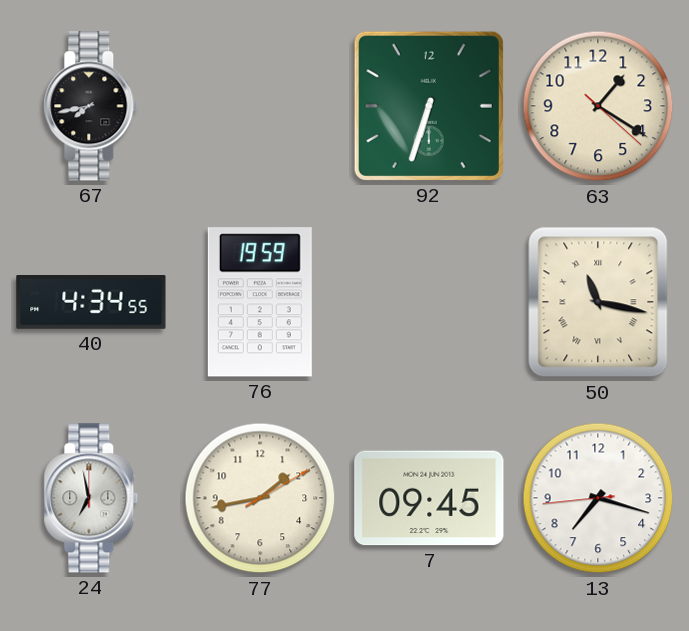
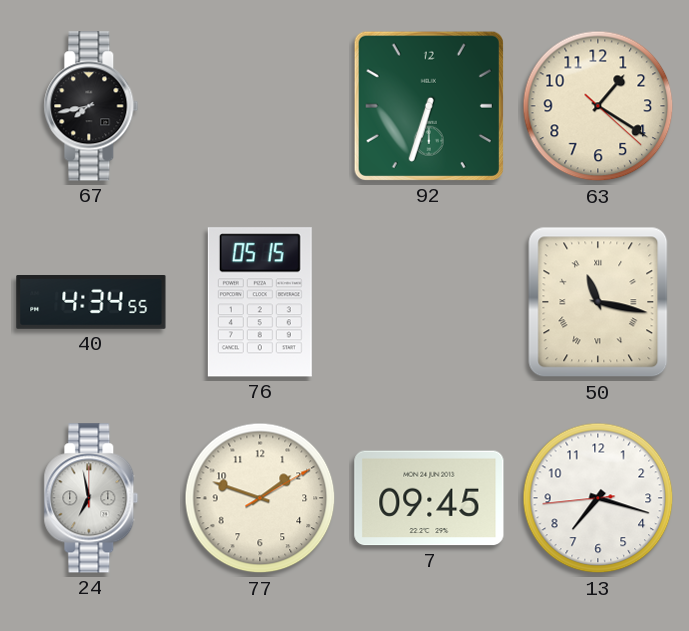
76: 19:59 -> 05:15 (260, 302)
77: 1:43 -> 1:48 (260, 498)
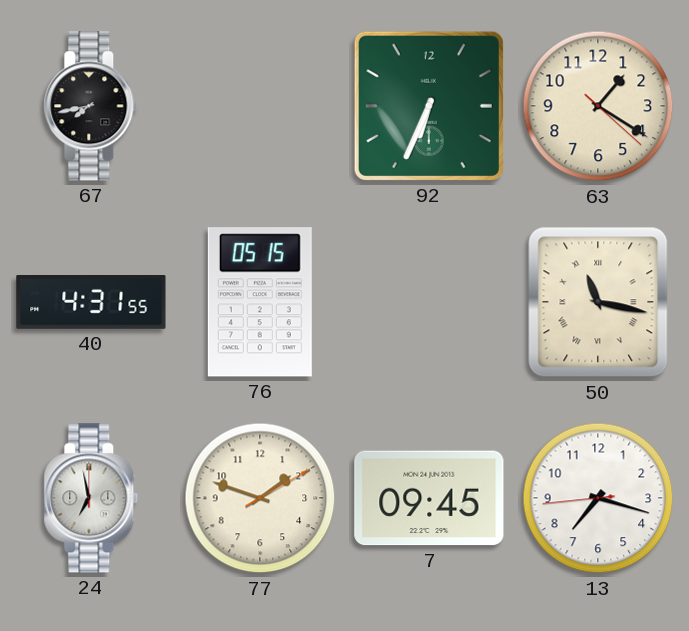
92: 6:33 -> 6:34 (429, 106)
40: 4:34 -> 4:31 (91, 303)
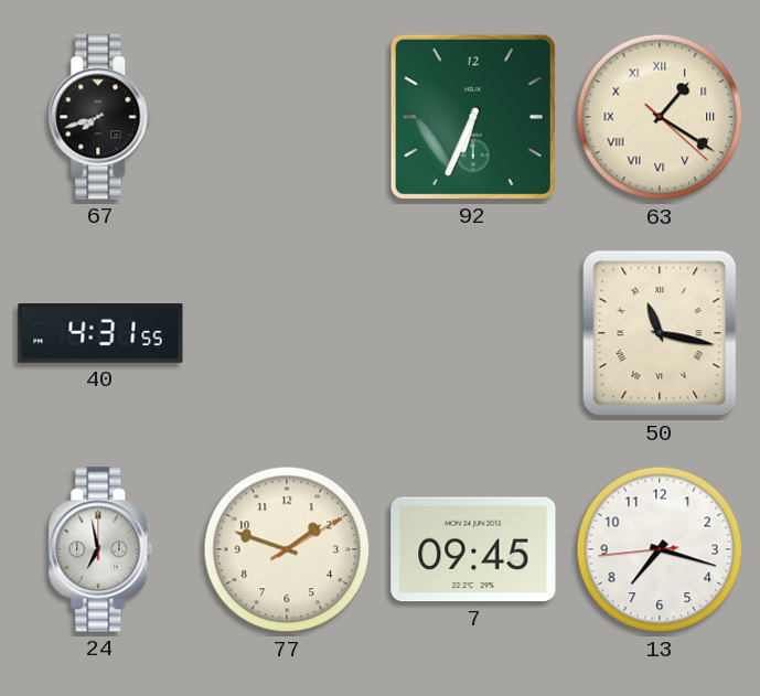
67: 7:43 -> 7:42 (100, 117)
63 numerals: Arabic -> Roman (660, 117)
76: 05:15 -> none (260, 302)
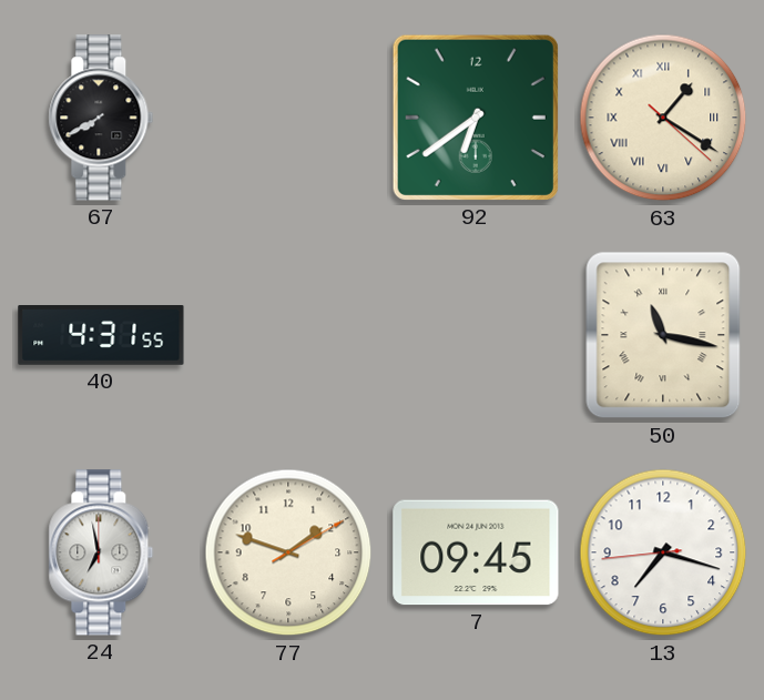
67: 7:42 -> 7:40 (101, 118)
92: 6:34 -> 6:39 (476, 118)
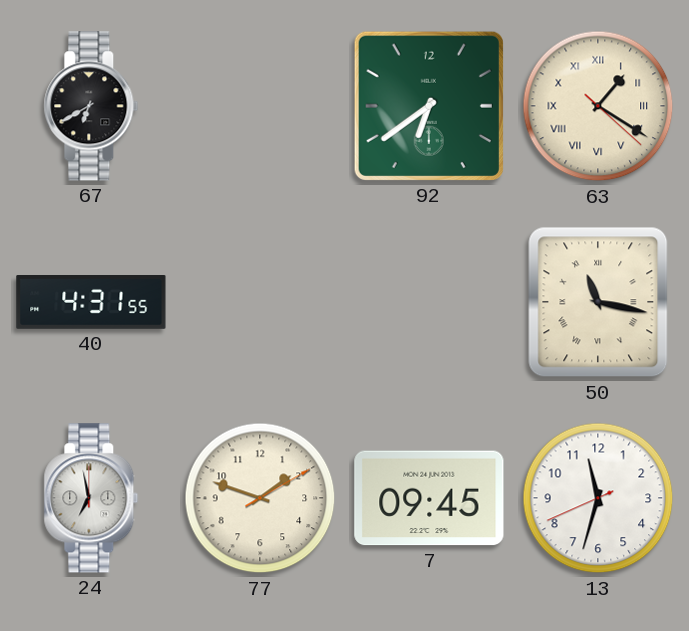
67: 7:40 -> 6:40 (91, 106)
13: 7:17 -> 11:32 (598, 498)
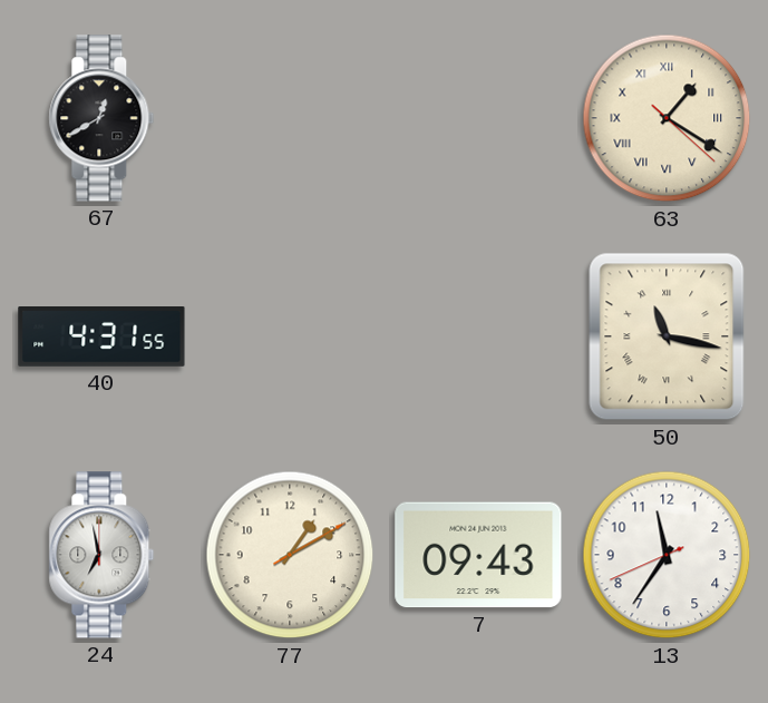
67: 6:40 -> 12:40 (101, 118)
92: 6:39 -> none (429, 106)
77: 1:48 -> 1:10 (290, 555)
7: 09:45 -> 09:43 (478, 555)
13: 11:32 -> 11:35 (667, 555)
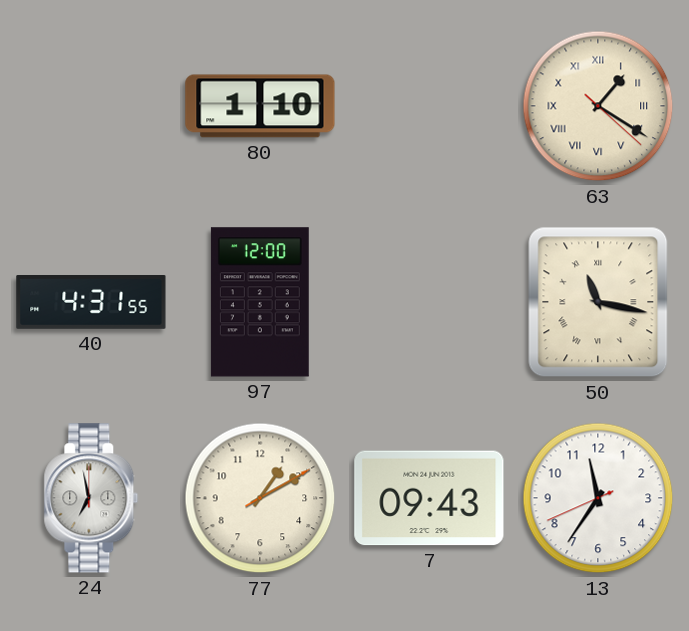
67: 12:40 -> none (101, 118)
80: none -> 1:10 (260, 106)
97: none -> 12:00 (260, 302)
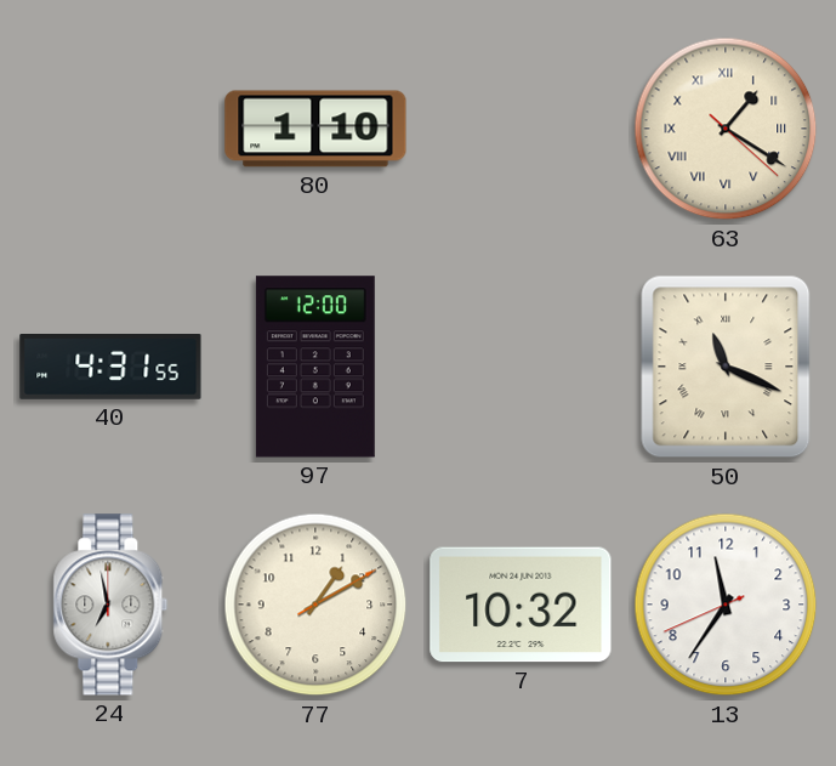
50: 11:17 -> 11:19 (726, 367)
7: 09:43 -> 10:32 (521, 605)
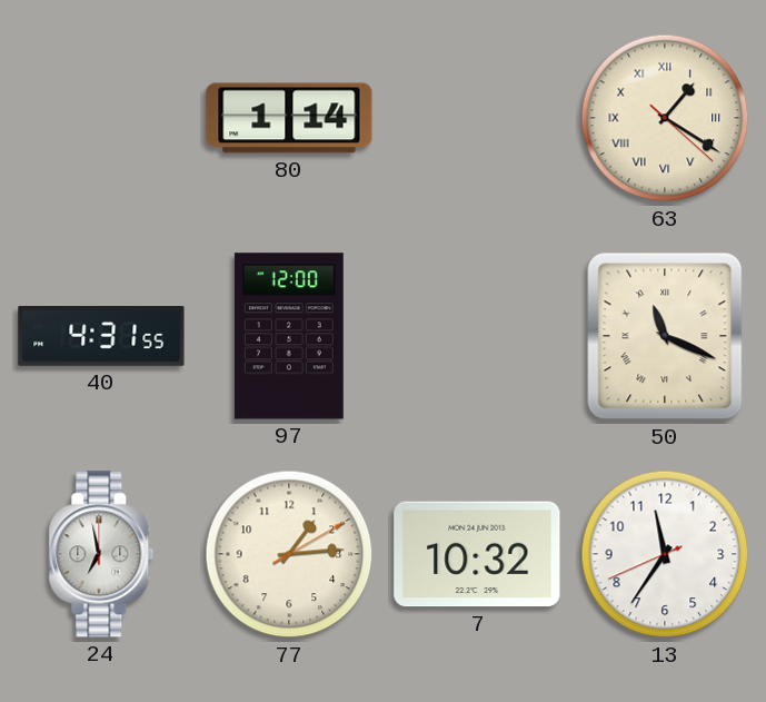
80: 1:10 -> 1:14 (289, 118)
77: 1:10 -> 1:14 (289, 554)
